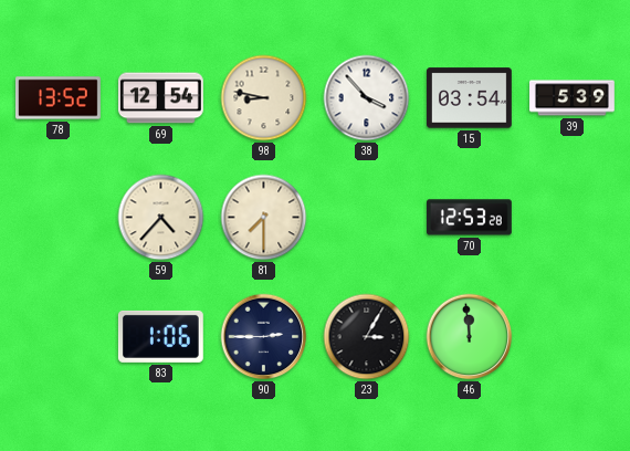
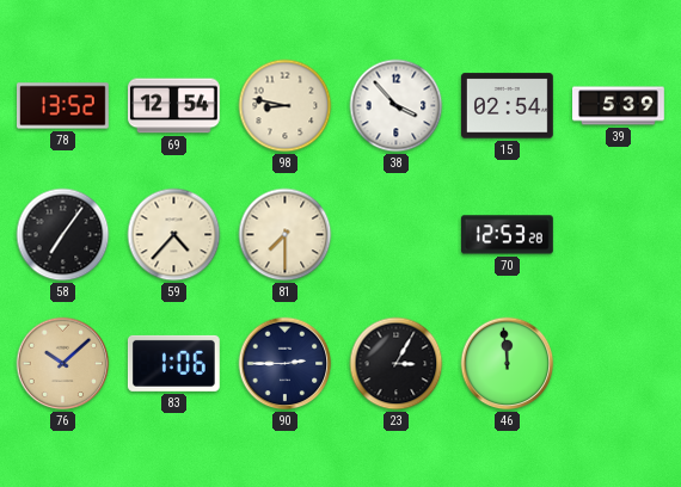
15: 03:54 -> 02:54 (508, 106)
58: none -> 7:06 (63, 235)
76: none -> 10:08 (63, 364)
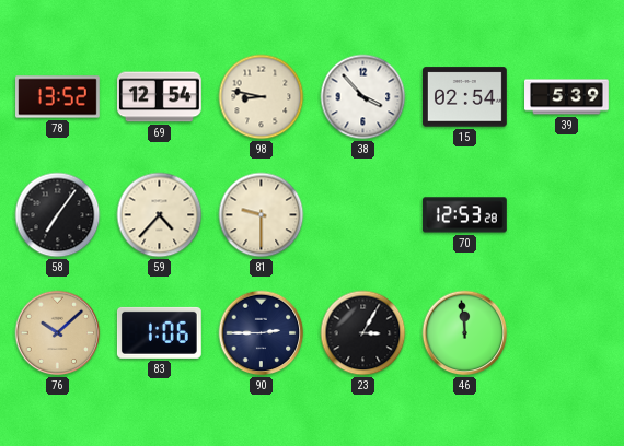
81: 7:30 -> 9:30 (262, 215)
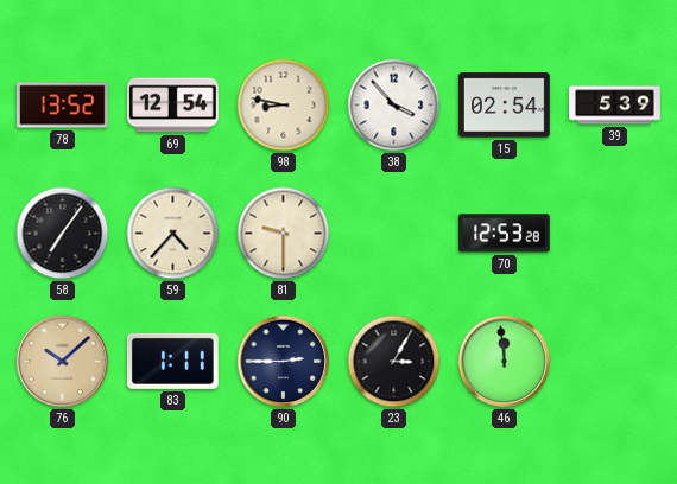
83: 1:06 -> 1:11 (172, 361)
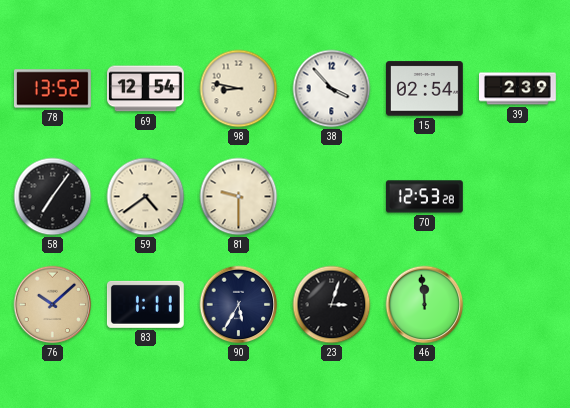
39: 5:39 -> 2:39 (518, 89)
59: 4:37 -> 4:39 (146, 197)
90: 2:45 -> 5:35 (239, 305)
23: 3:05 -> 3:03 (332, 305)
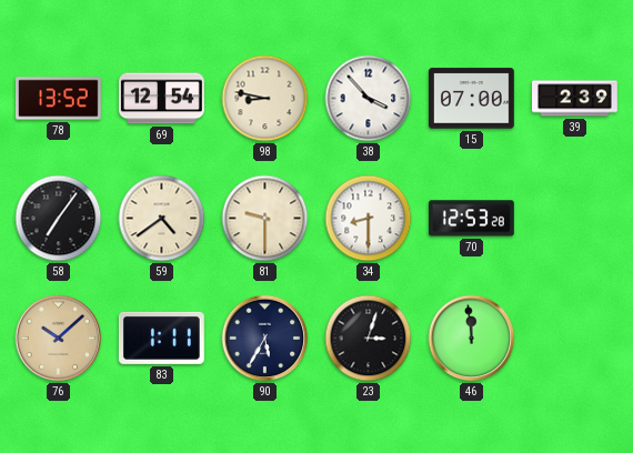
15: 02:54 -> 07:00 (472, 99)
34: none -> 8:30 (369, 219)
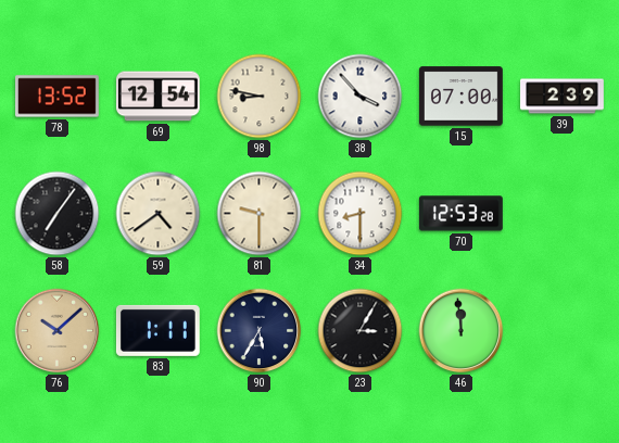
23: 3:03 -> 3:05 (361, 331)
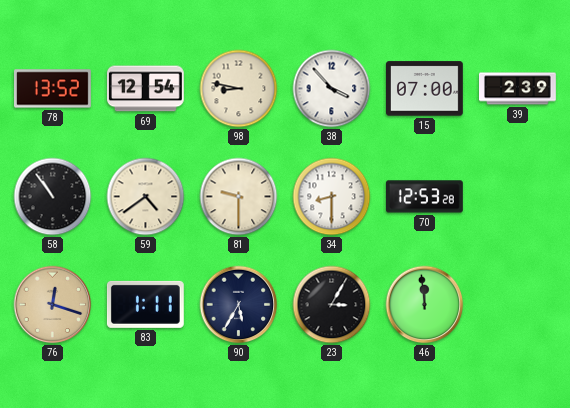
58: 7:06 -> 10:54 (53, 197)
76: 10:08 -> 12:18 (53, 305)
